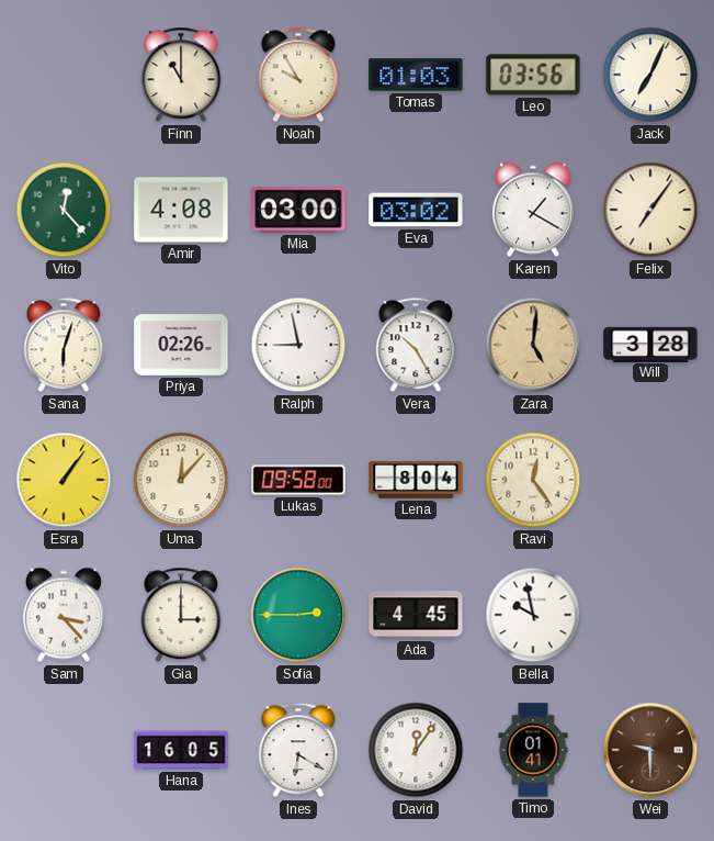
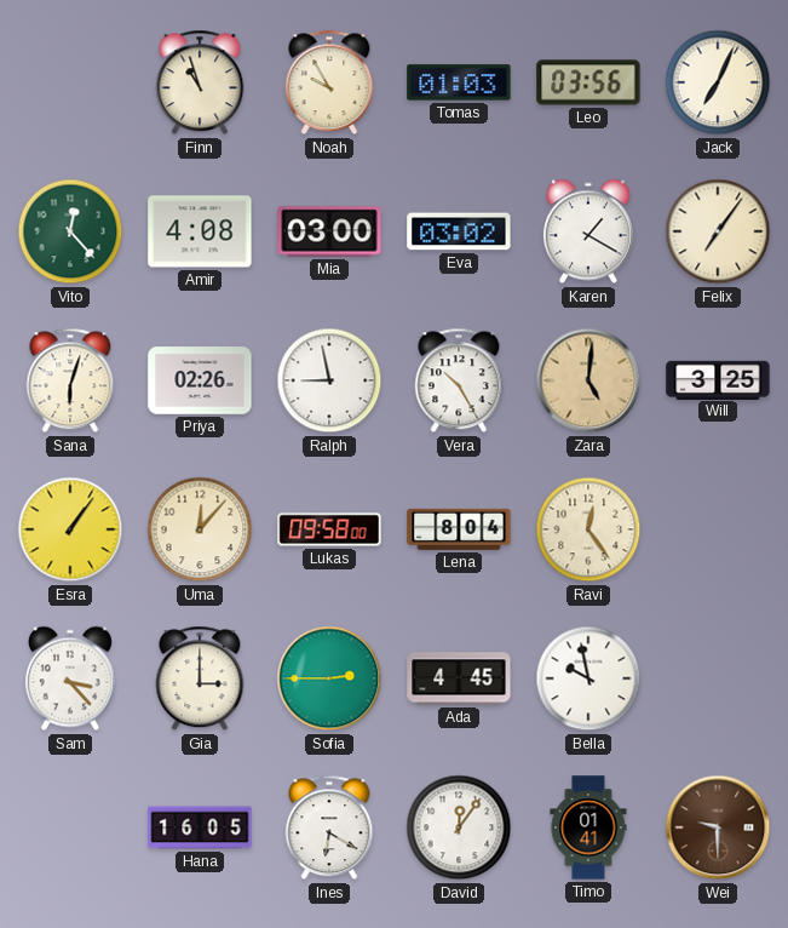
Finn: 11:00 -> 10:57 (200, 82)
Will: 3:28 -> 3:25 (718, 379)
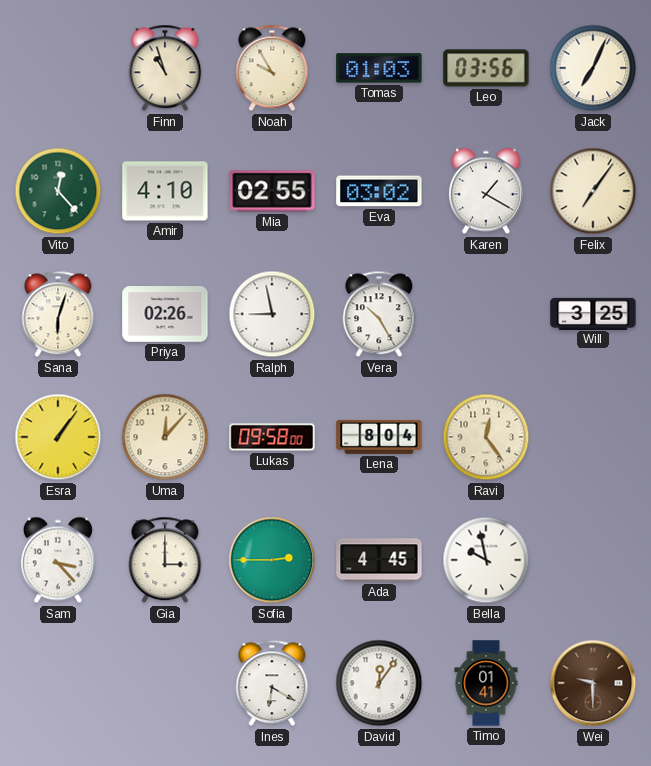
Amir: 4:08 -> 4:10 (165, 191)
Mia: 03:00 -> 02:55 (272, 191)
Zara: 5:01 -> none (588, 380)
Hana: 16:05 -> none (200, 827)
